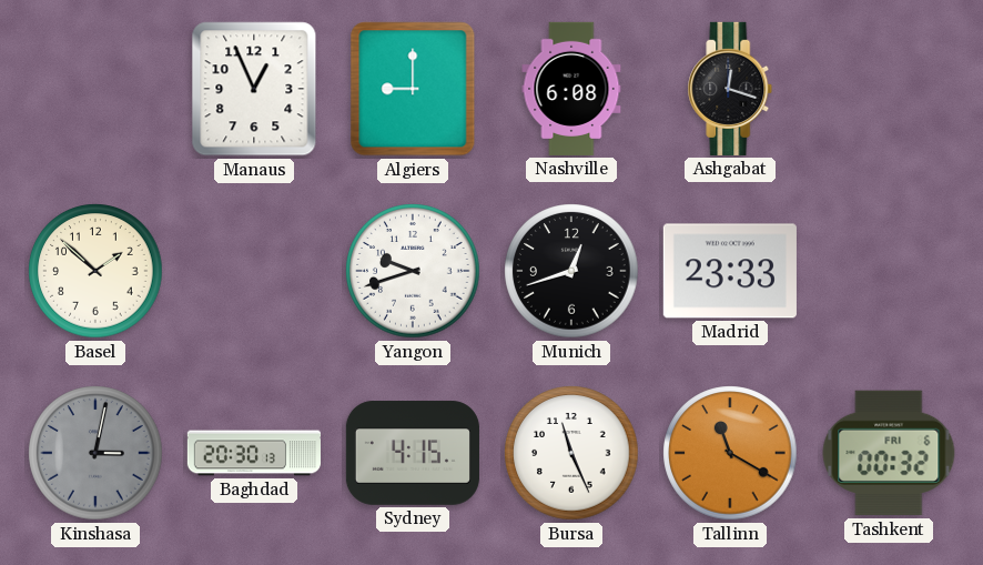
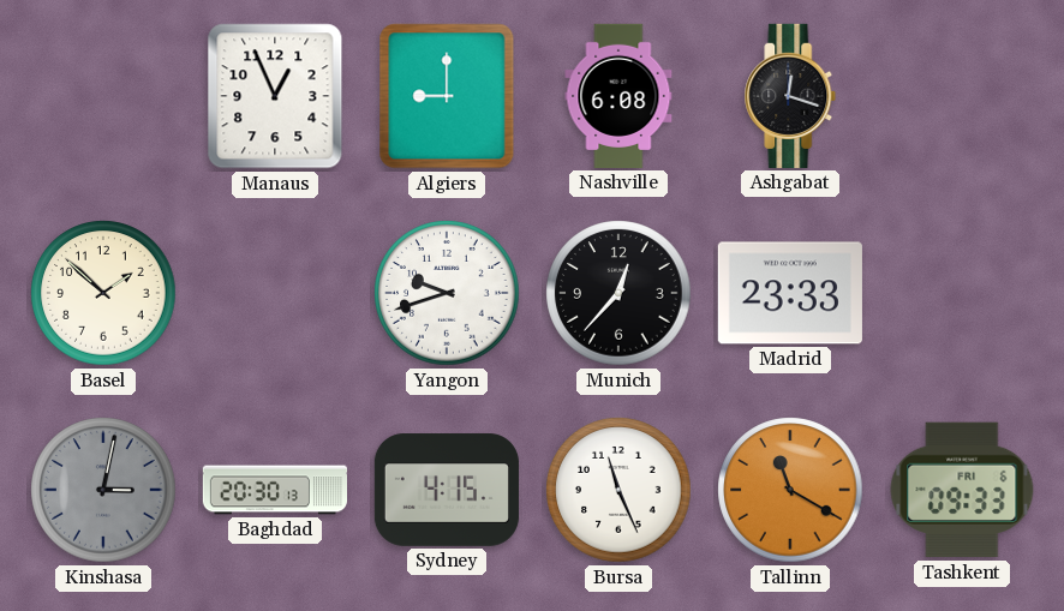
Munich: 12:42 -> 12:37 (618, 293)
Tashkent: 00:32 -> 09:33 (962, 490)
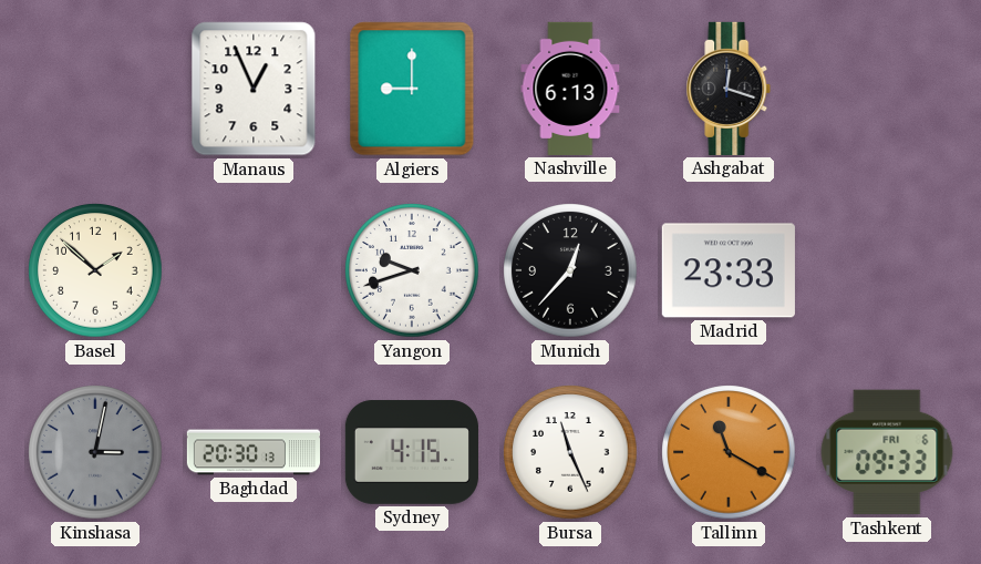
Nashville: 6:08 -> 6:13 (570, 89)
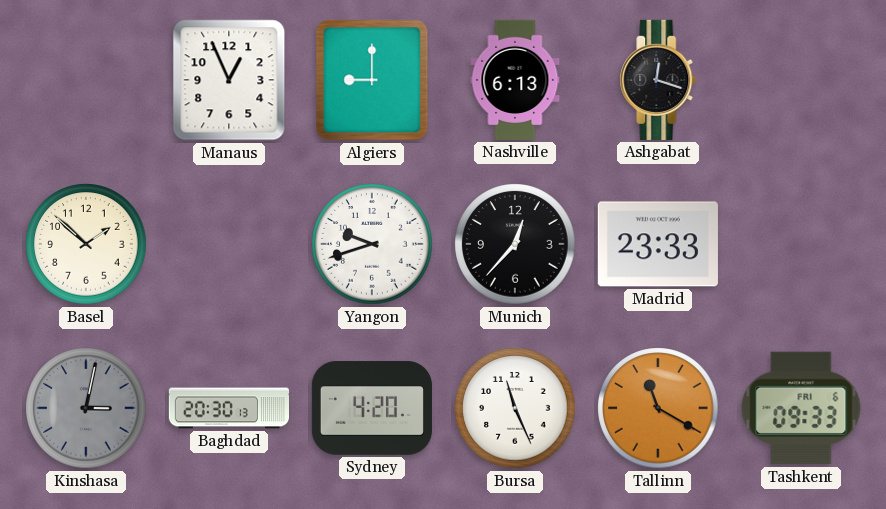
Sydney: 4:15 -> 4:20 (372, 408)
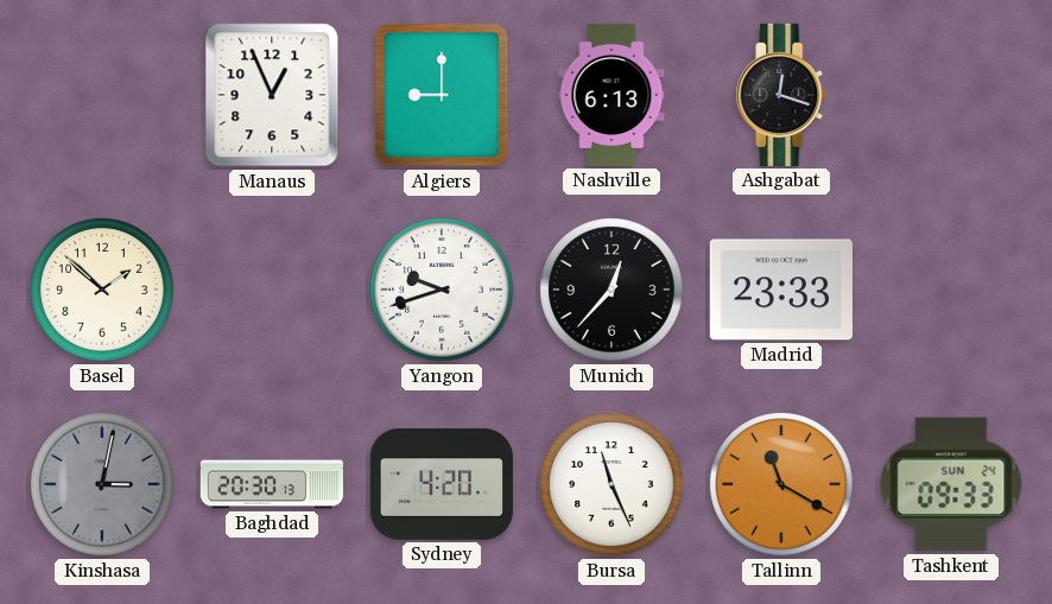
Tashkent date: FRI 6 -> SUN 24 (951, 484)
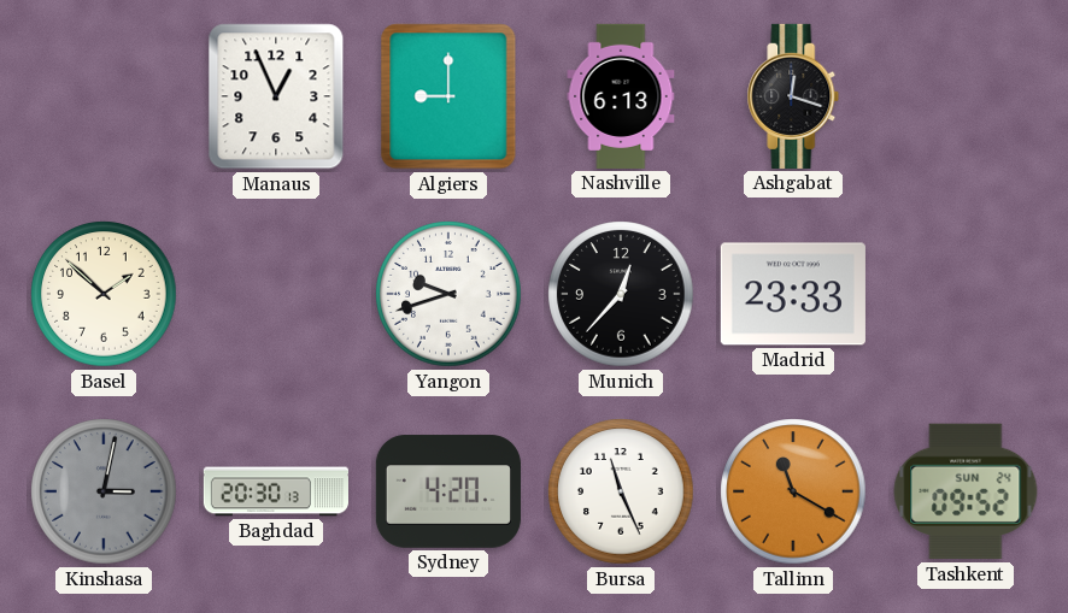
Tashkent: 09:33 -> 09:52 (966, 491)
